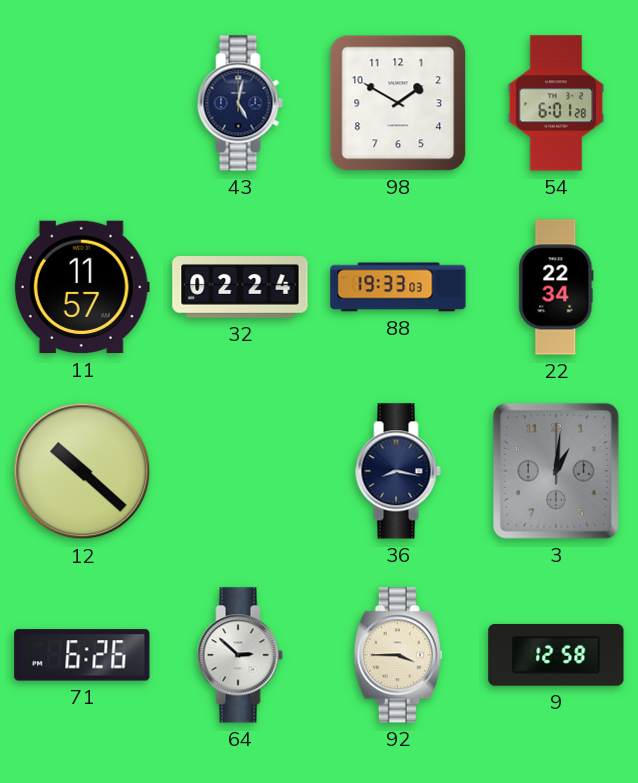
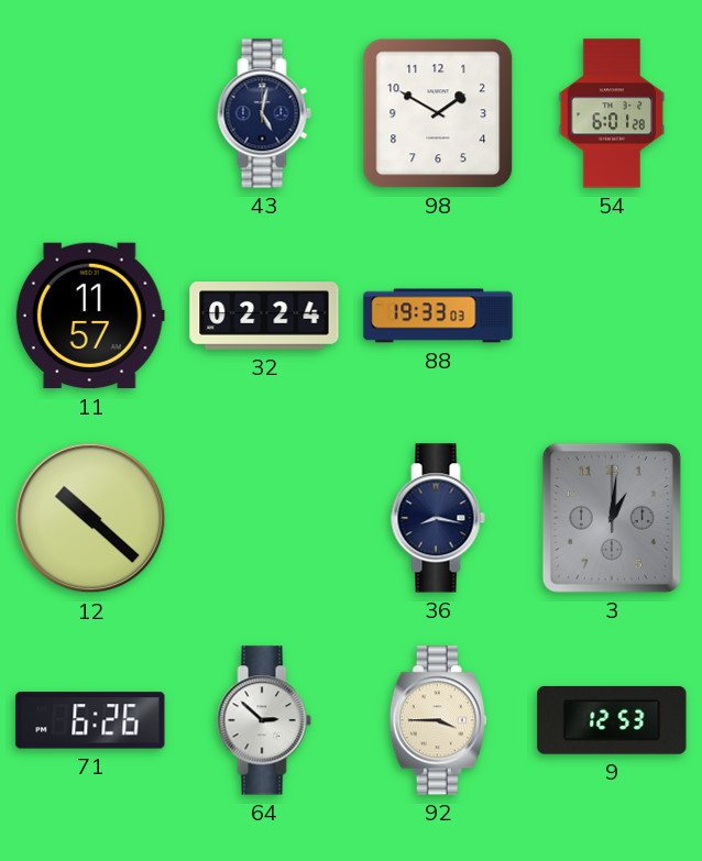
22: 22:34 -> none (556, 287)
9: 12:58 -> 12:53 (612, 720)
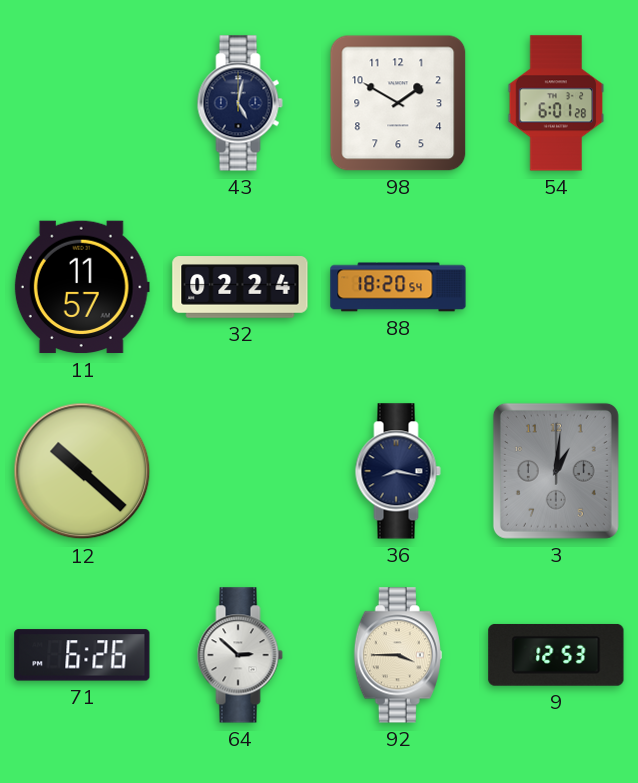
88: 19:33 -> 18:20 (398, 287)
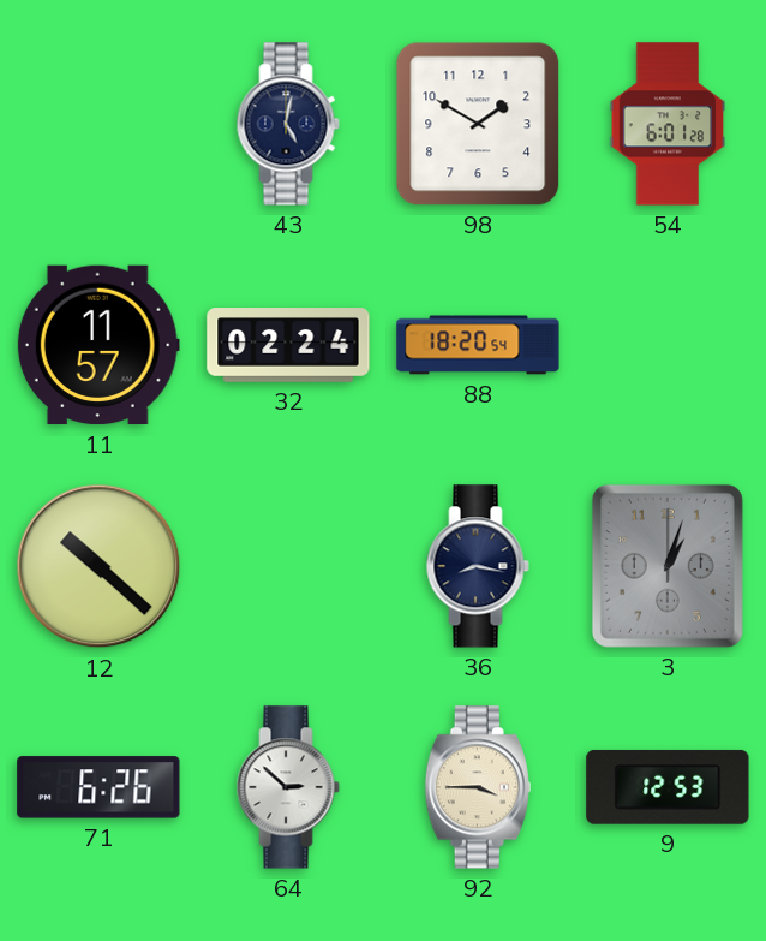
3: 1:01 -> 1:03 (668, 566)
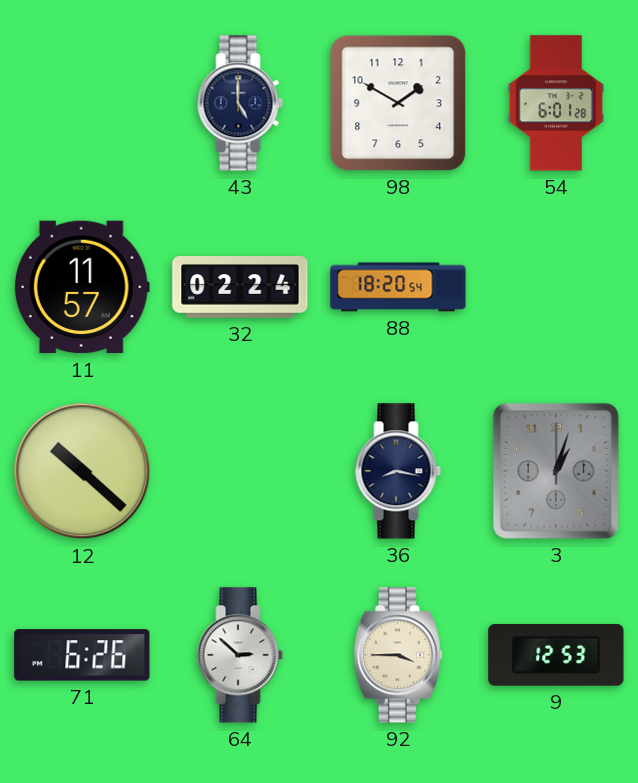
43: 5:02 -> 5:00 (240, 103)
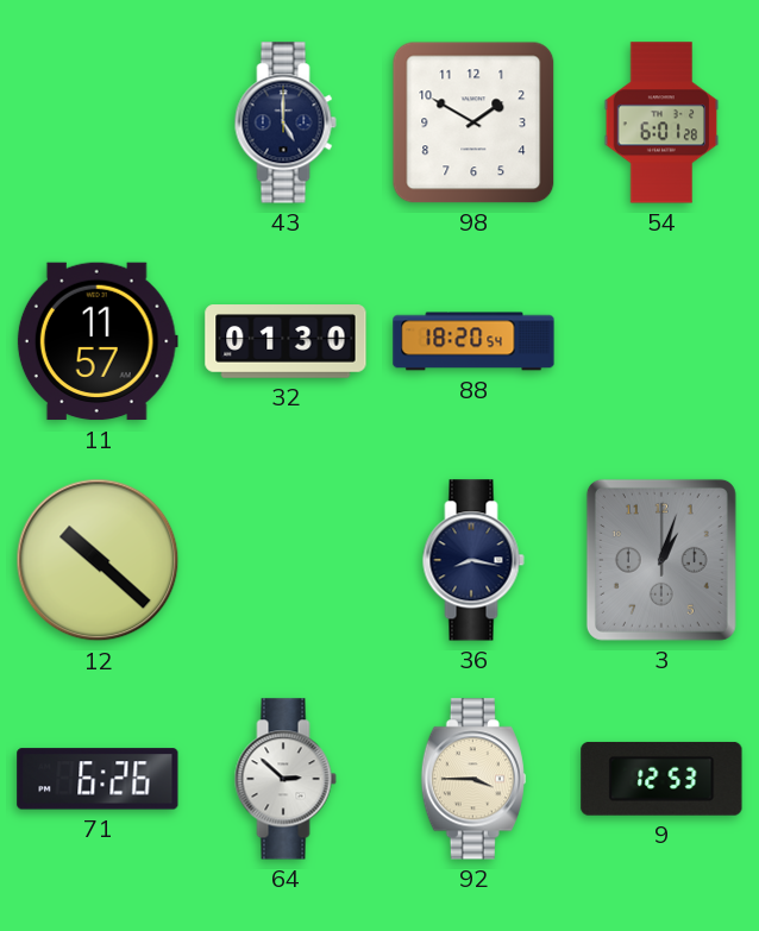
32: 02:24 -> 01:30 (286, 341)
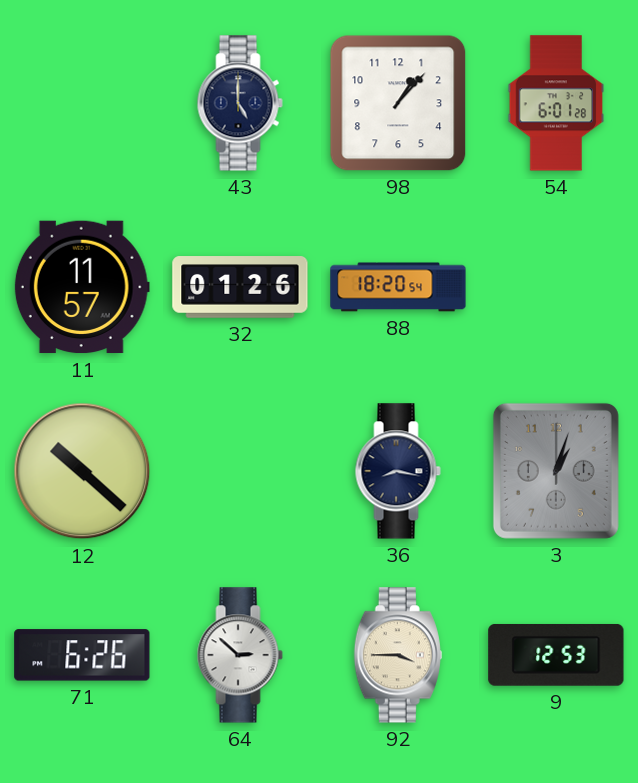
98: 1:50 -> 1:07 (398, 103)
32: 01:30 -> 01:26 (240, 287)
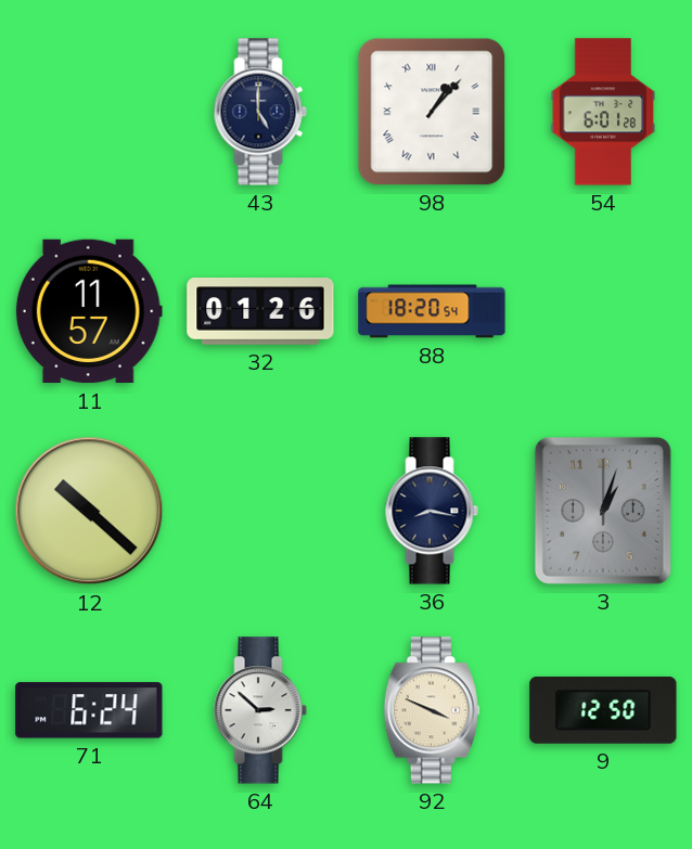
98 numerals: Arabic -> Roman (432, 112)
71: 6:26 -> 6:24 (89, 710)
92: 3:45 -> 3:49 (432, 710)
9: 12:53 -> 12:50 (603, 710)
